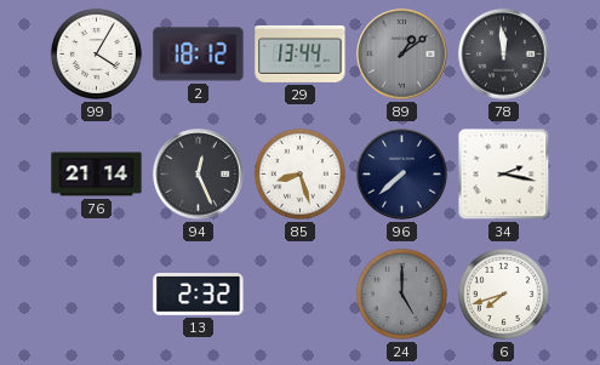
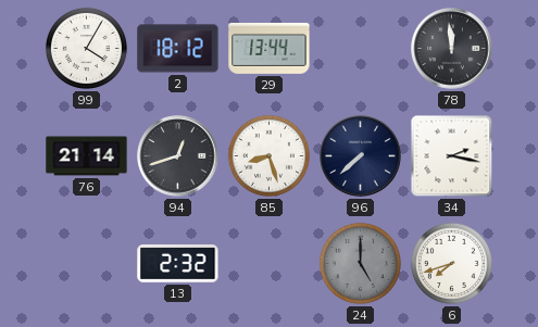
89: 1:09 -> none (402, 55)
94: 12:26 -> 12:42 (178, 156)
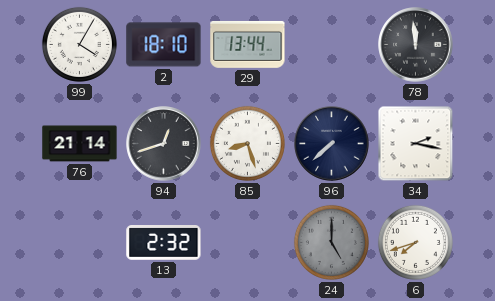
2: 18:12 -> 18:10 (164, 45)
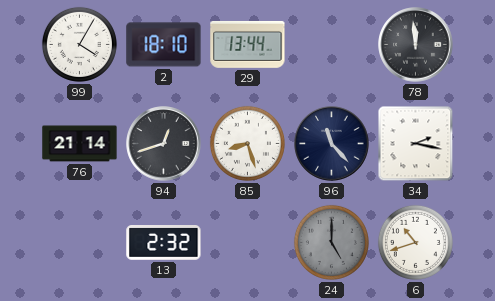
96: 7:38 -> 11:23 (332, 144)
6: 7:42 -> 10:42 (415, 242)
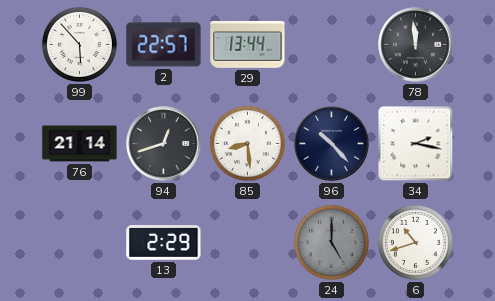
99: 4:05 -> 5:53 (79, 44)
2: 18:10 -> 22:57 (164, 45)
85: 8:27 -> 8:29 (247, 143)
96: 11:23 -> 10:23 (332, 144)
13: 2:32 -> 2:29 (164, 243)
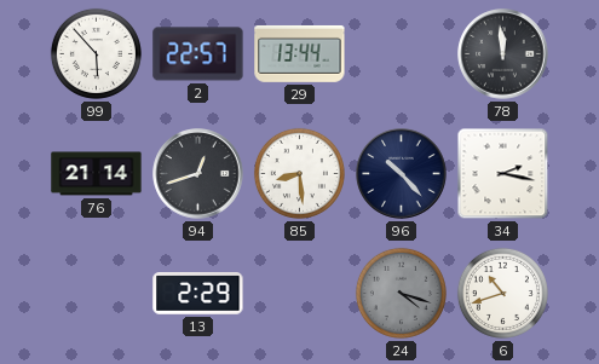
24: 5:00 -> 4:18 (401, 293)
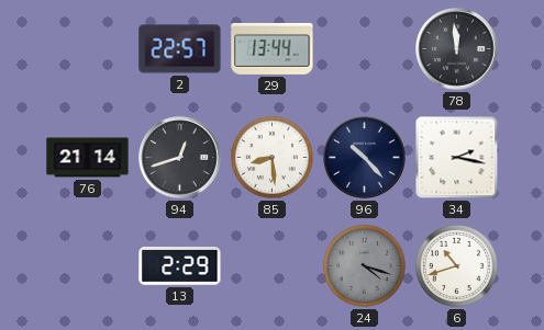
99: 5:53 -> none (96, 53)
